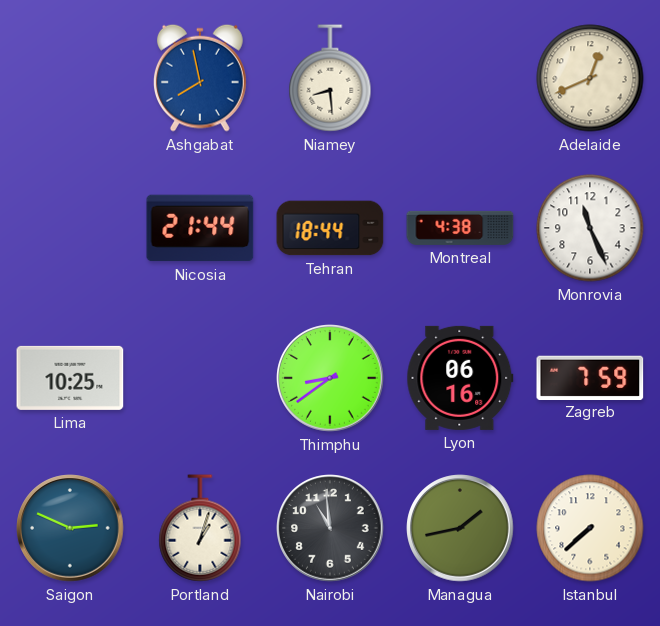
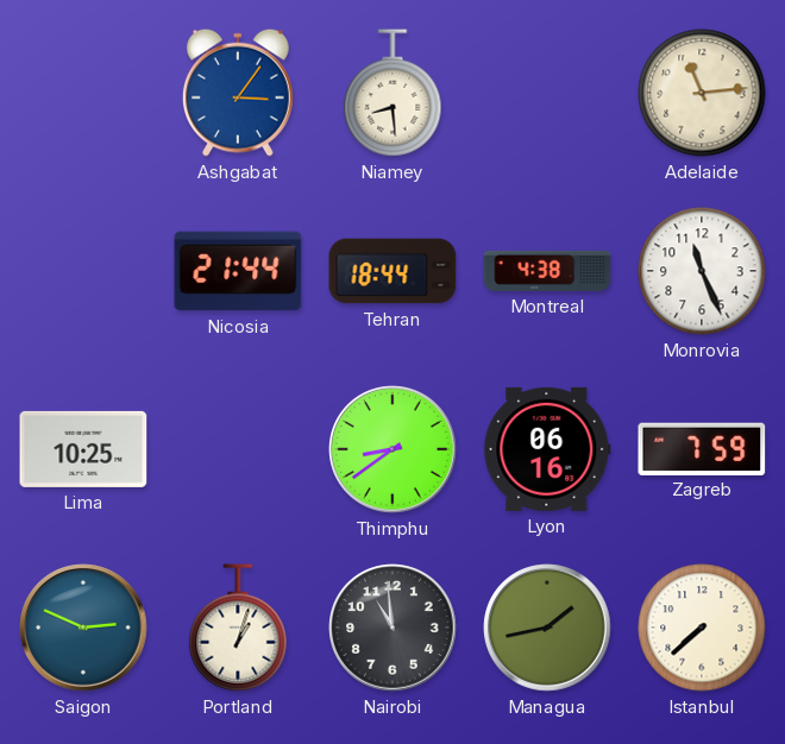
Ashgabat: 7:58 -> 3:06 (238, 93)
Adelaide: 12:41 -> 11:14 (702, 93)
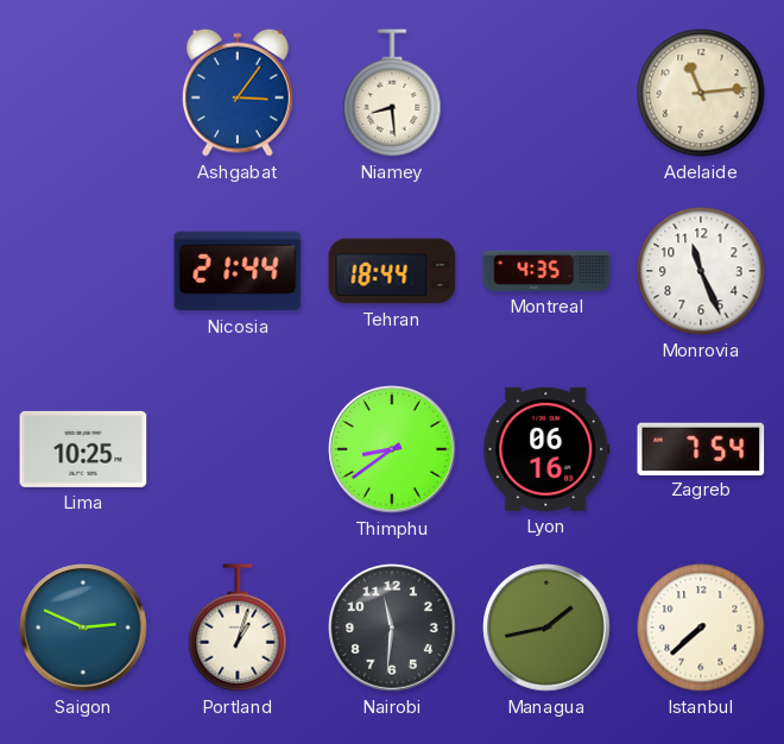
Montreal: 4:38 -> 4:35 (546, 271)
Zagreb: 7:59 -> 7:54 (701, 448)
Nairobi: 10:59 -> 11:31 (392, 628)
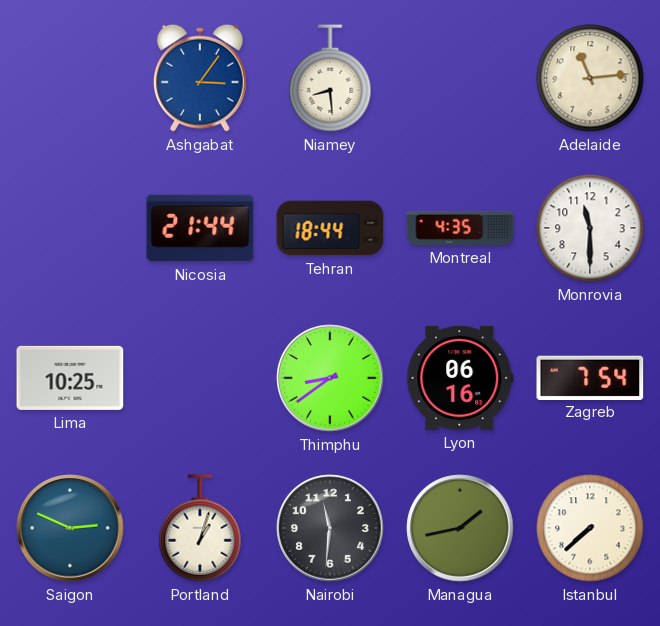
Monrovia: 11:26 -> 11:30 (590, 228)
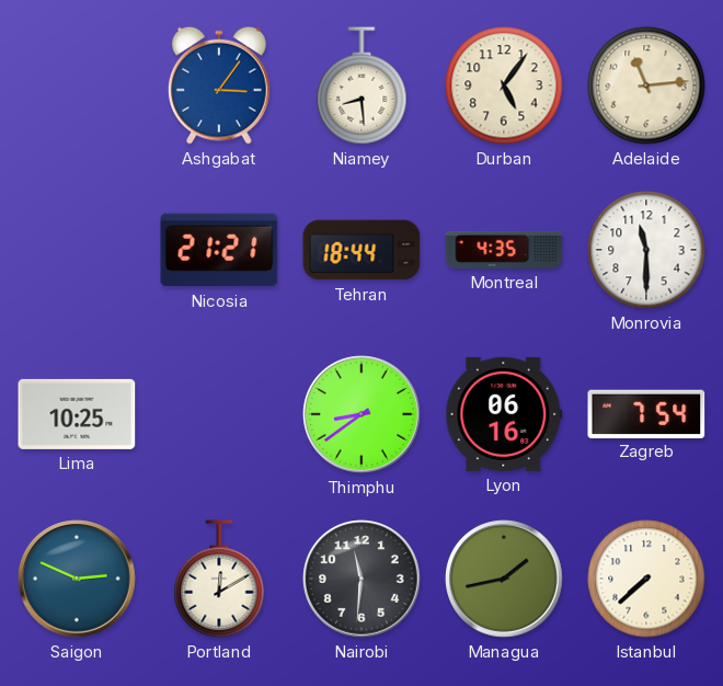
Durban: none -> 5:06 (504, 85)
Nicosia: 21:44 -> 21:21 (219, 250)
Portland: 1:03 -> 12:10 (219, 579)
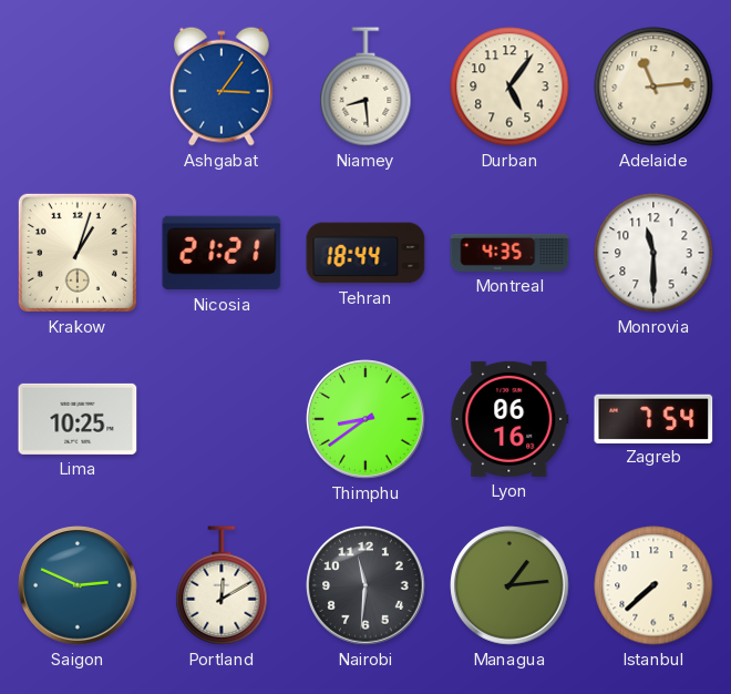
Krakow: none -> 1:03 (78, 253)
Managua: 1:43 -> 1:14 (509, 585)
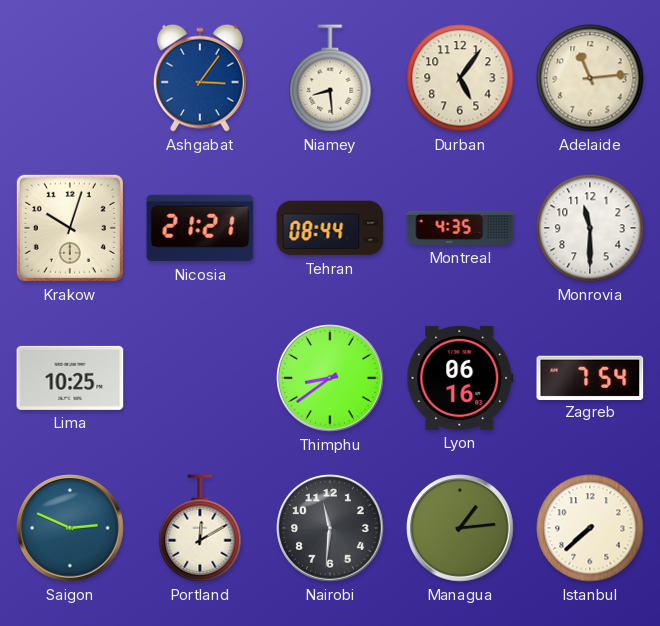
Krakow: 1:03 -> 10:03 (70, 228)
Tehran: 18:44 -> 08:44 (330, 228)
